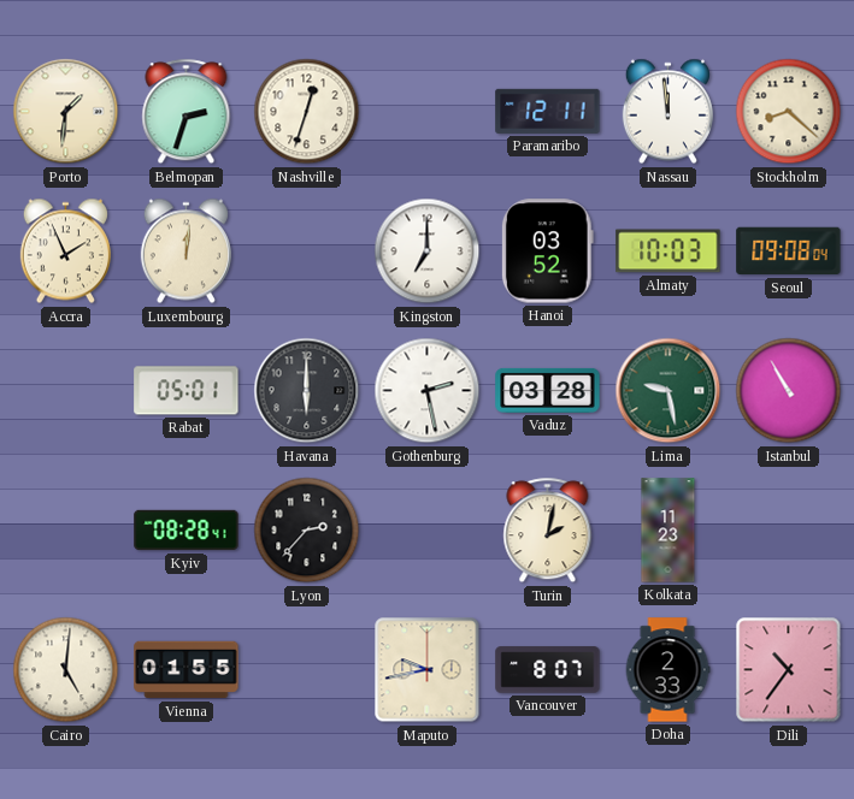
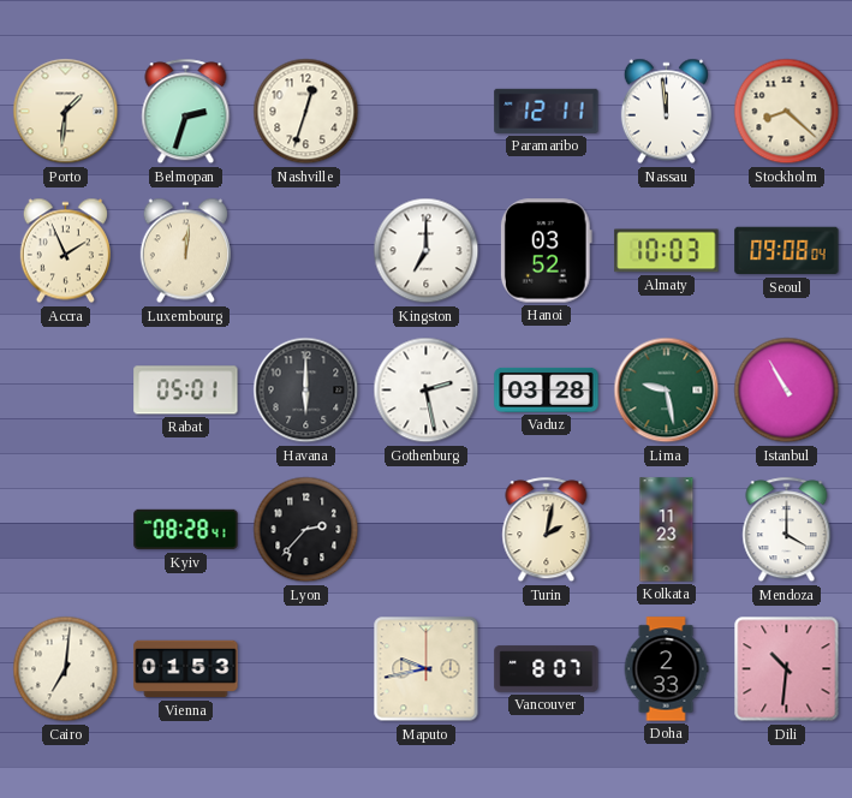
Mendoza: none -> 4:00 (787, 530)
Cairo: 5:01 -> 7:01 (66, 669)
Vienna: 01:55 -> 01:53 (186, 669)
Dili: 10:36 -> 10:31 (787, 669)
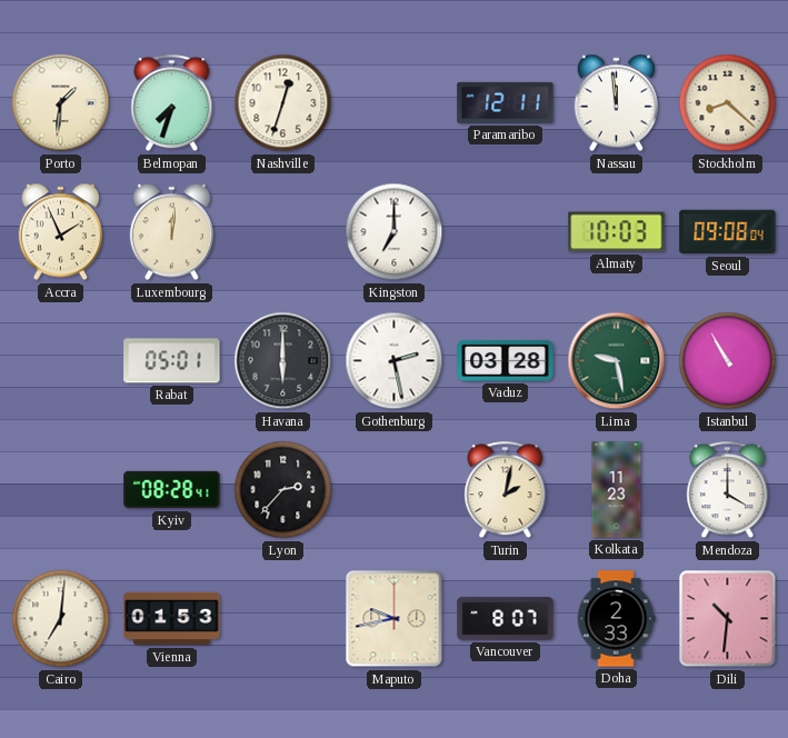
Belmopan: 2:33 -> 7:33 (172, 103)
Hanoi: 03:52 -> none (546, 251)
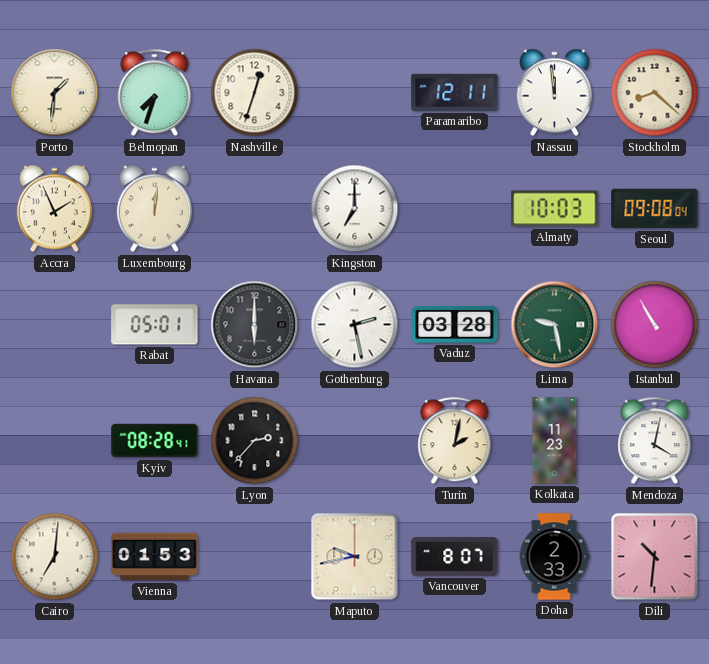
Mendoza: 4:00 -> 4:02 (655, 441)
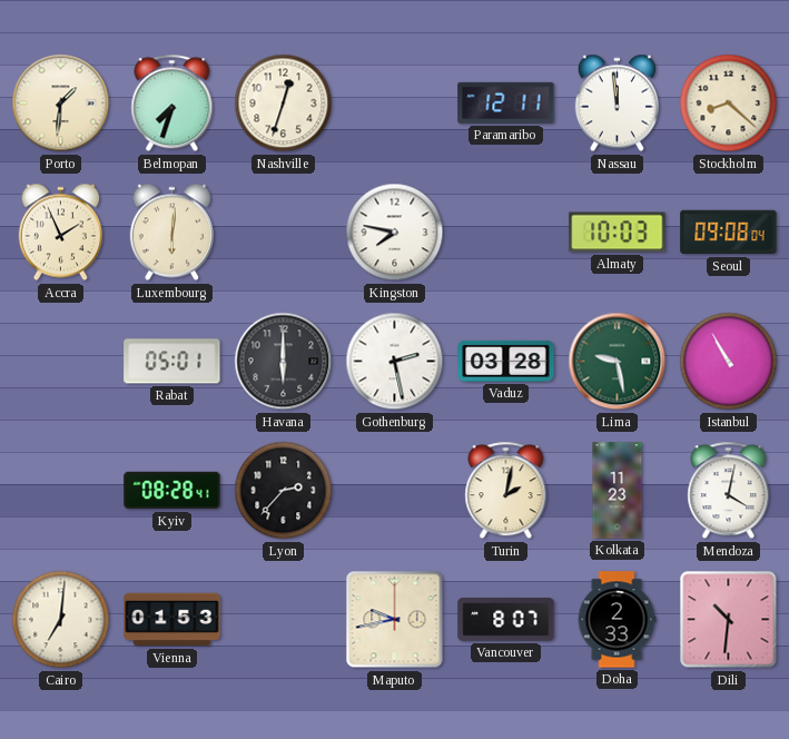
Luxembourg: 12:01 -> 6:01 (171, 233)
Kingston: 7:00 -> 7:47 (395, 233)
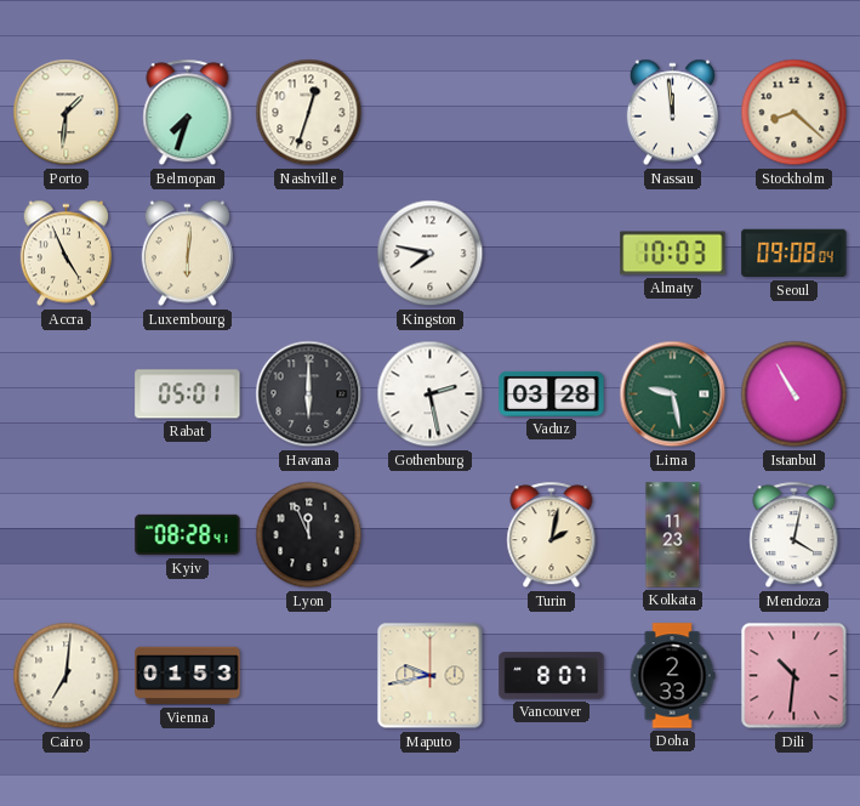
Paramaribo: 12:11 -> none (506, 102)
Accra: 1:56 -> 4:56 (66, 254)
Lyon: 2:37 -> 11:56 (309, 535)
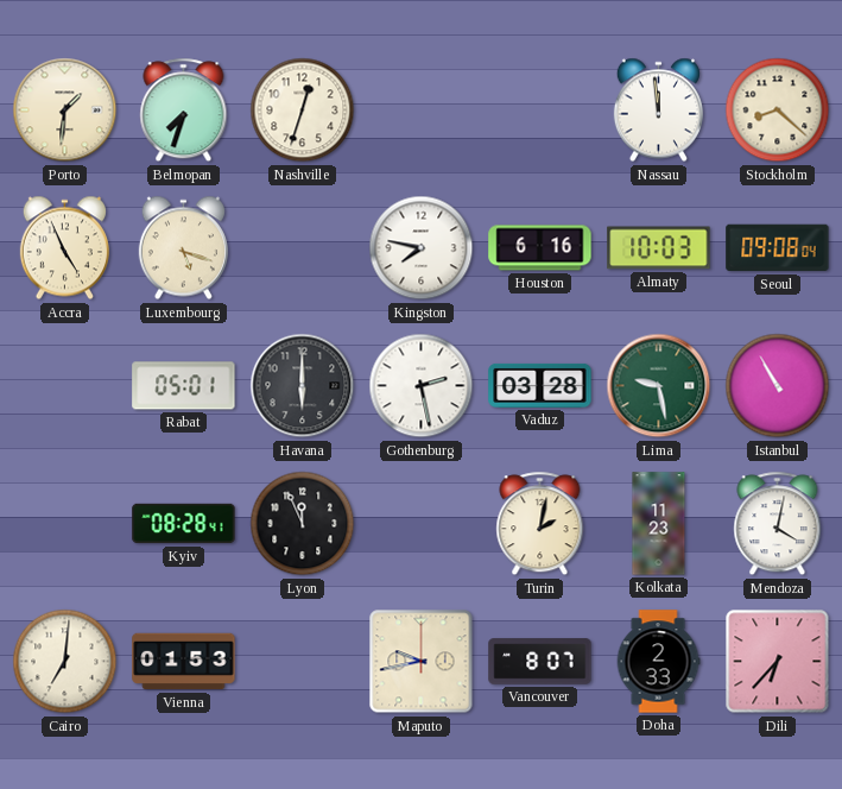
Luxembourg: 6:01 -> 5:18 (183, 248)
Houston: none -> 6:16 (540, 248)
Dili: 10:31 -> 6:37 (778, 662)
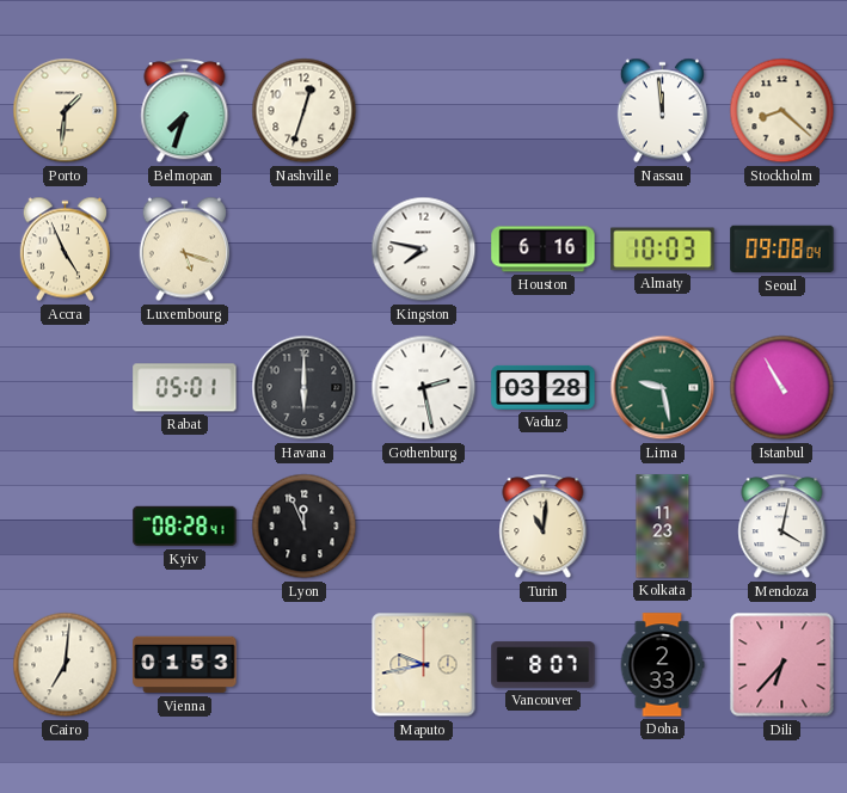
Turin: 2:02 -> 11:01 (544, 527)
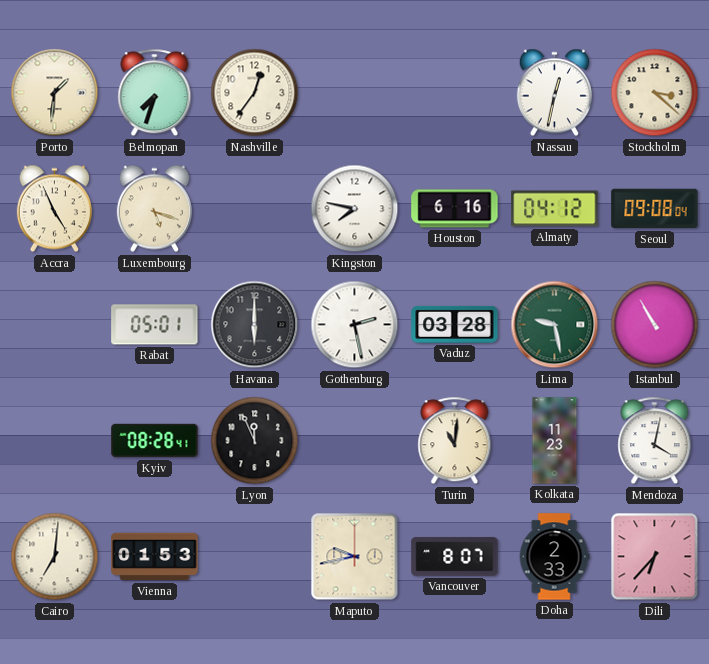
Nashville: 12:33 -> 12:36 (255, 93)
Nassau: 11:59 -> 12:32 (554, 93)
Stockholm: 8:22 -> 3:22 (655, 93)
Almaty: 10:03 -> 04:12 (555, 209)
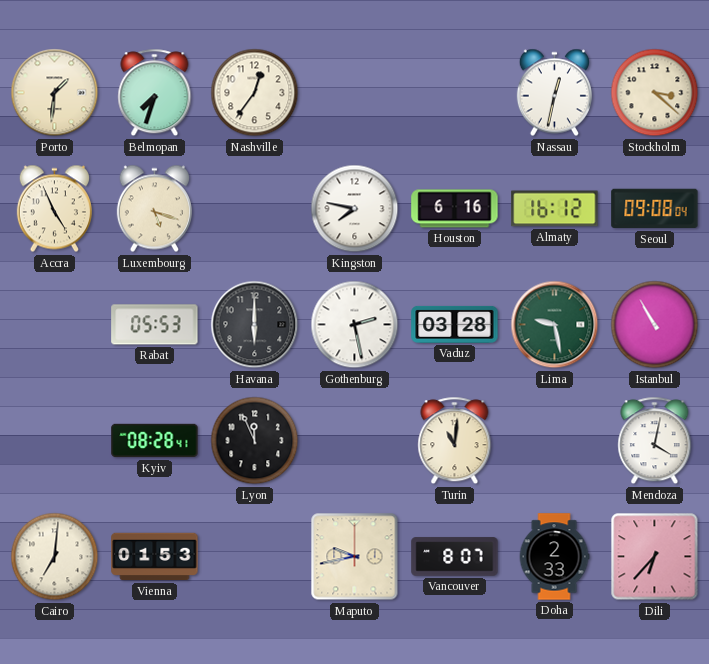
Almaty: 04:12 -> 16:12 (555, 209)
Rabat: 05:01 -> 05:53 (155, 325)
Kolkata: 11:23 -> none (555, 441)
